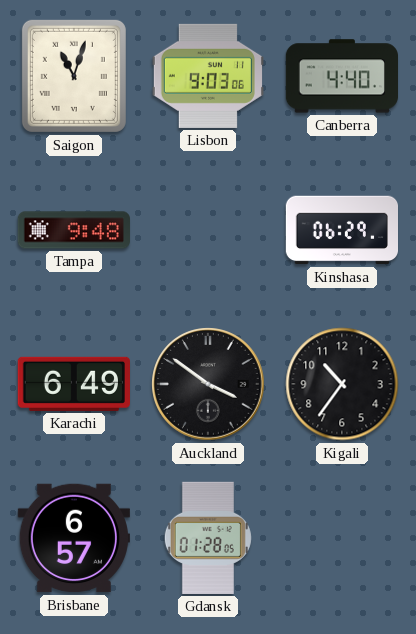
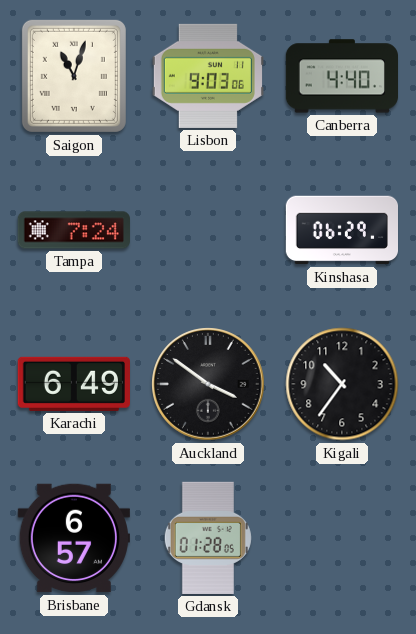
Tampa: 9:48 -> 7:24 (74, 230)
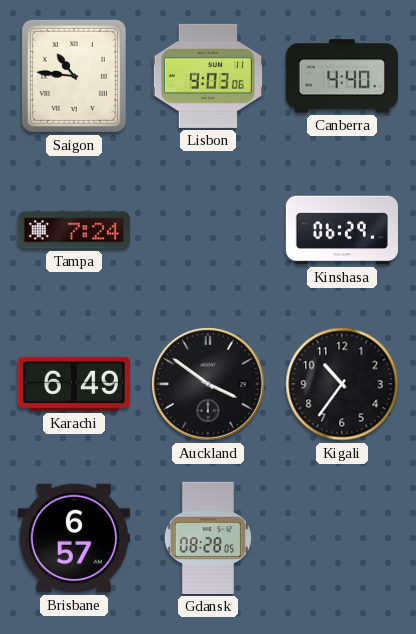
Saigon: 11:03 -> 10:46 (74, 76)
Gdansk: 01:28 -> 08:28 (208, 538)
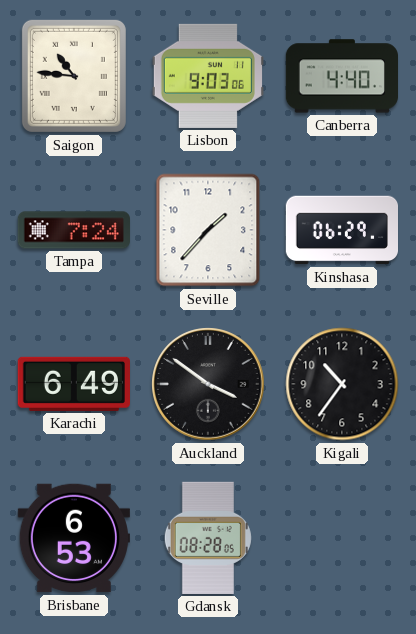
Seville: none -> 1:37 (208, 230)
Brisbane: 6:57 -> 6:53 (74, 538)
